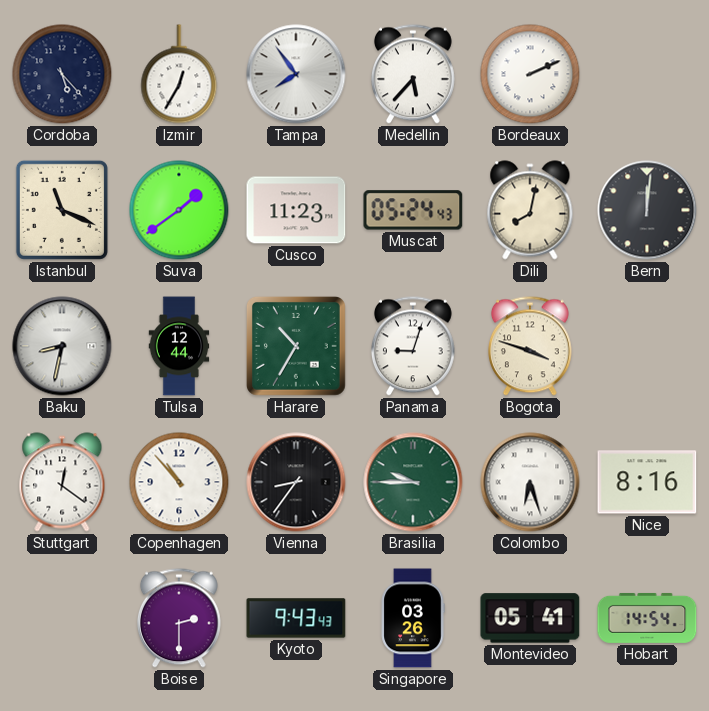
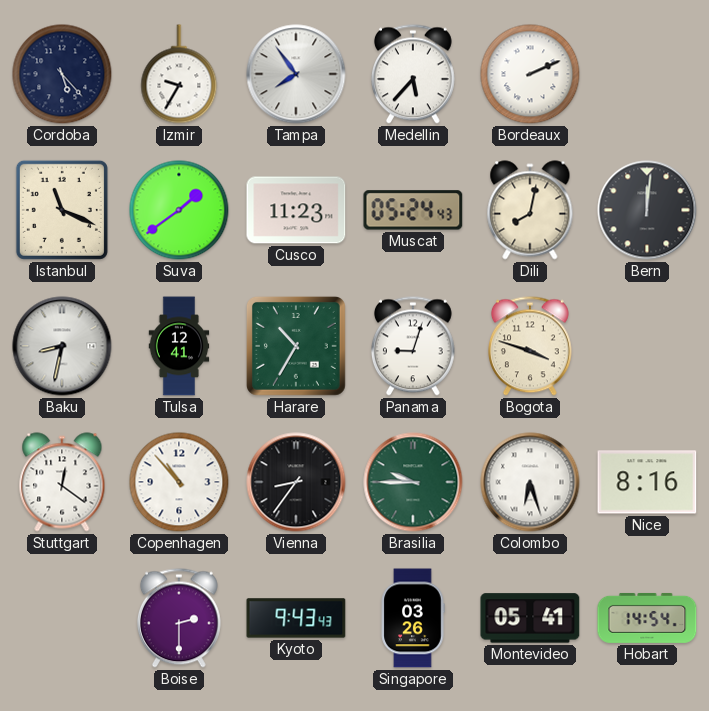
Izmir: 12:35 -> 9:35 (179, 74)
Tulsa: 12:44 -> 12:41 (179, 346)
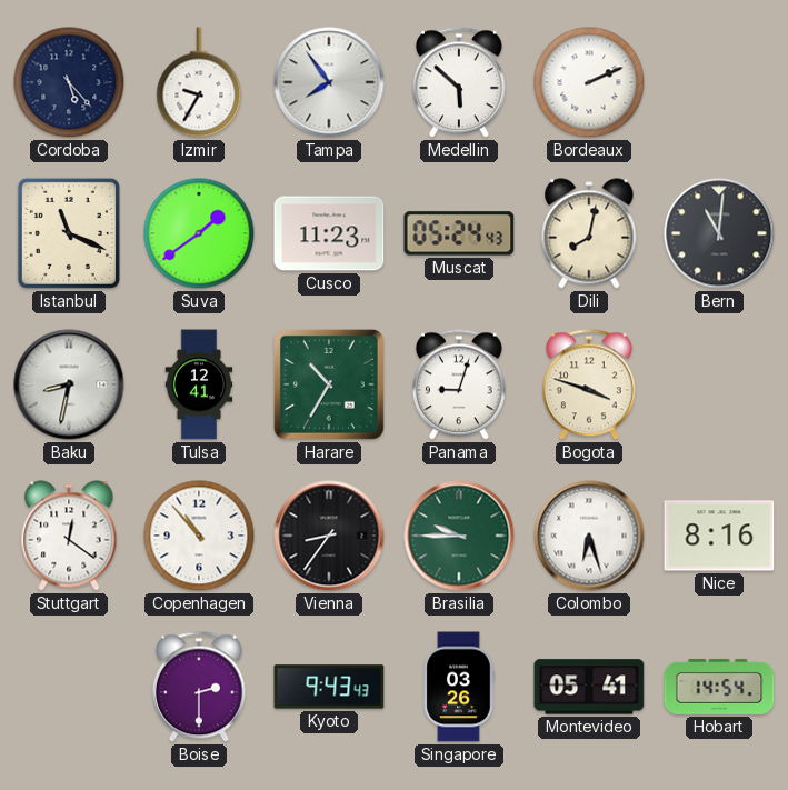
Medellin: 5:37 -> 5:52 (459, 82)
Bern: 12:01 -> 11:01 (719, 233)
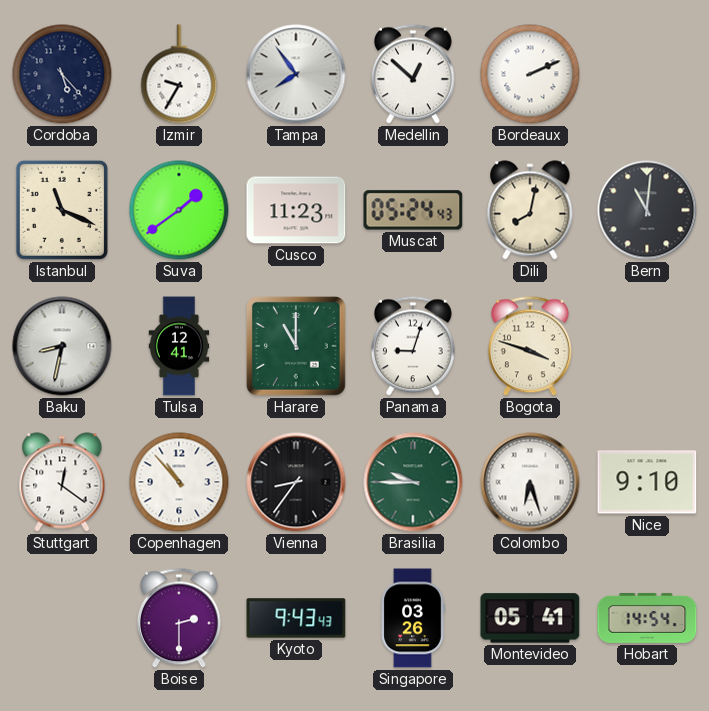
Medellin: 5:52 -> 12:52 (413, 74)
Harare: 10:35 -> 11:00 (296, 346)
Nice: 8:16 -> 9:10 (647, 482)
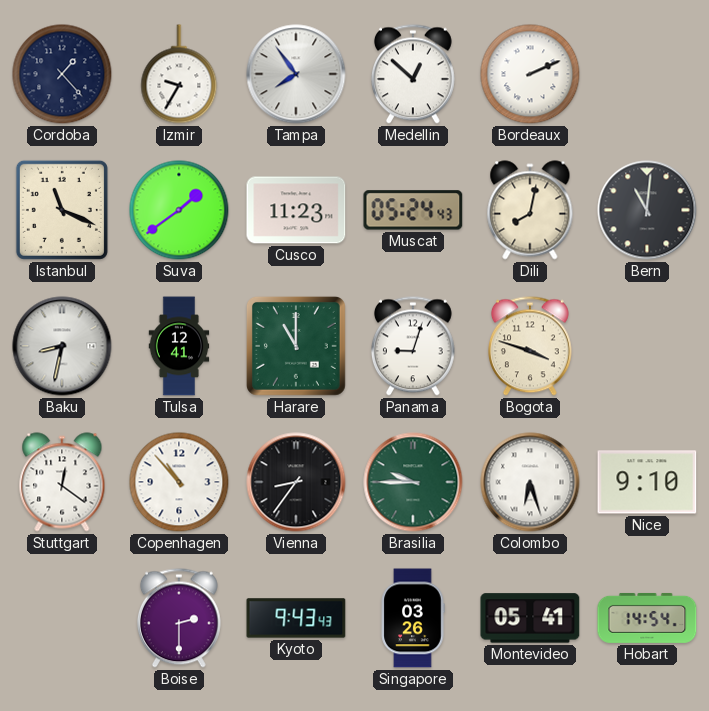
Cordoba: 5:23 -> 1:23 (62, 74)
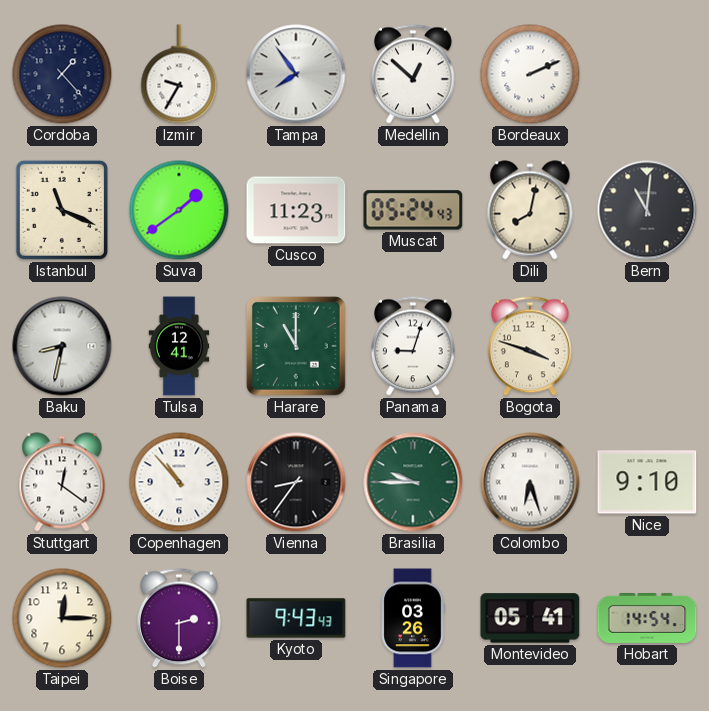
Taipei: none -> 12:15 (62, 618)
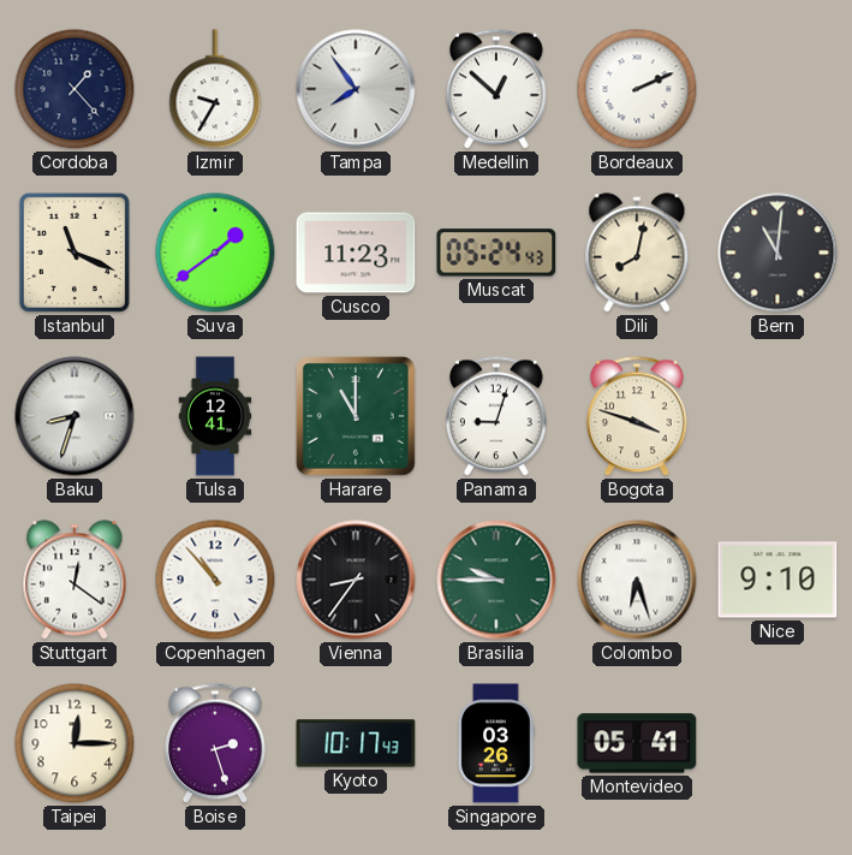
Baku: 8:32 -> 8:33 (75, 416)
Boise: 2:30 -> 2:27 (215, 743)
Kyoto: 9:43 -> 10:17 (356, 743)
Hobart: 14:54 -> none (647, 618)
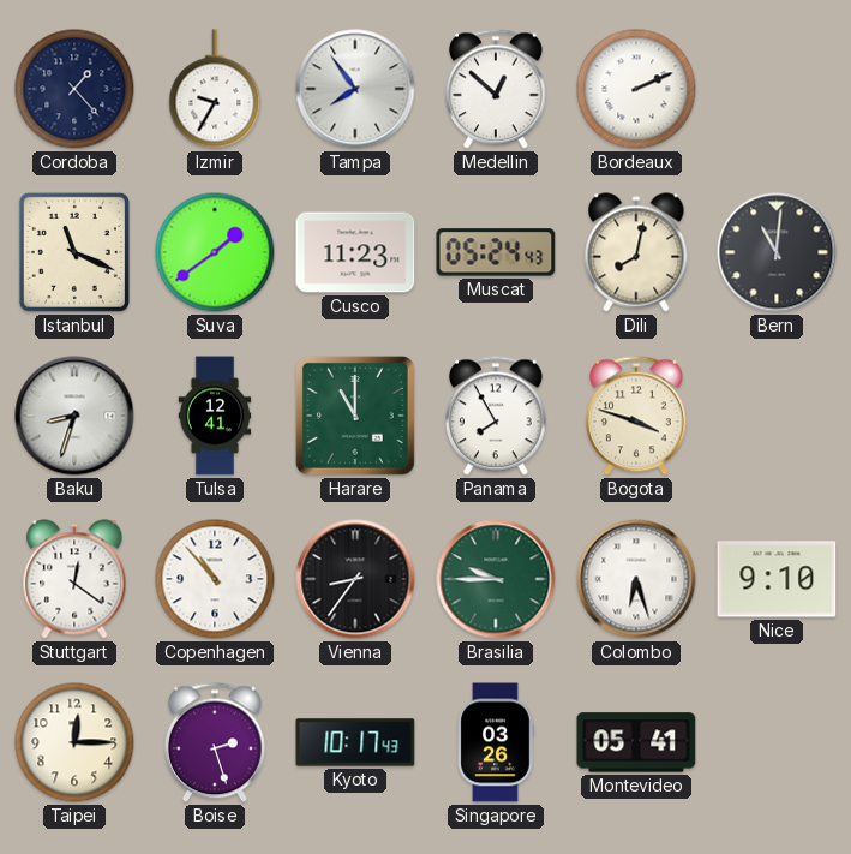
Panama: 9:03 -> 7:55 (496, 416)
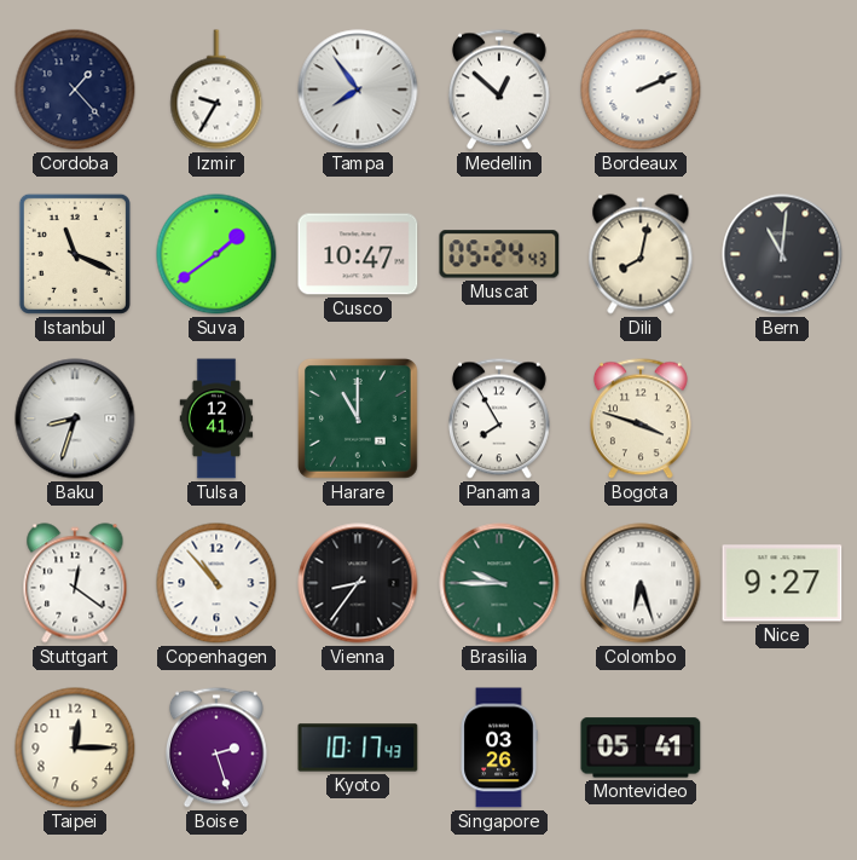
Cusco: 11:23 -> 10:47 (358, 254)
Nice: 9:10 -> 9:27 (782, 583)
